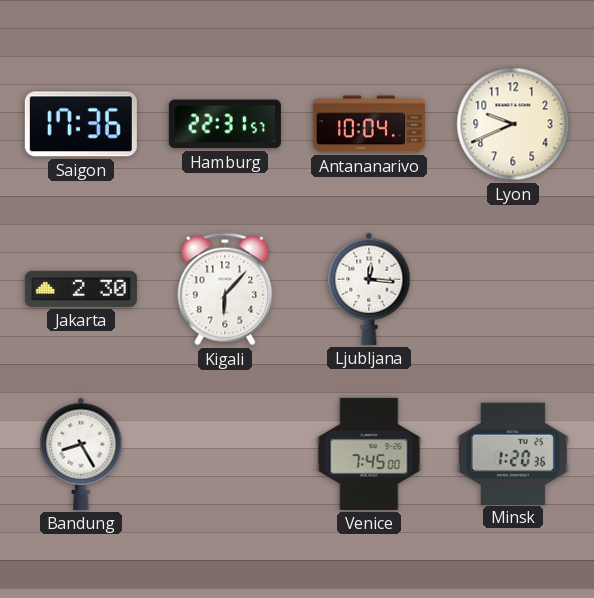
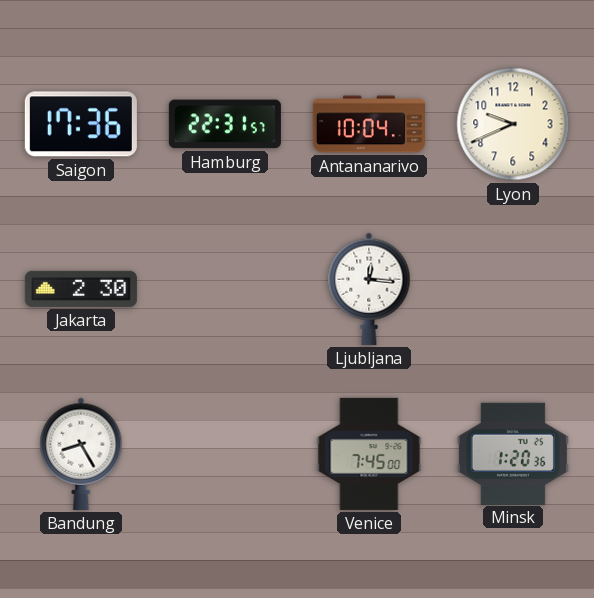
Kigali: 6:07 -> none (225, 289)
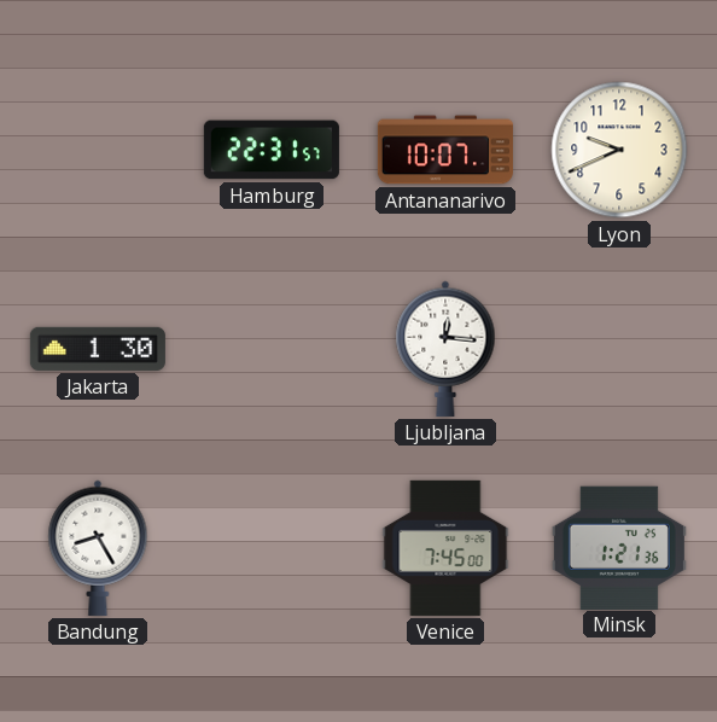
Saigon: 17:36 -> none (81, 124)
Antananarivo: 10:04 -> 10:07 (445, 150)
Jakarta: 2:30 -> 1:30 (98, 349)
Minsk: 1:20 -> 1:21 (619, 547)
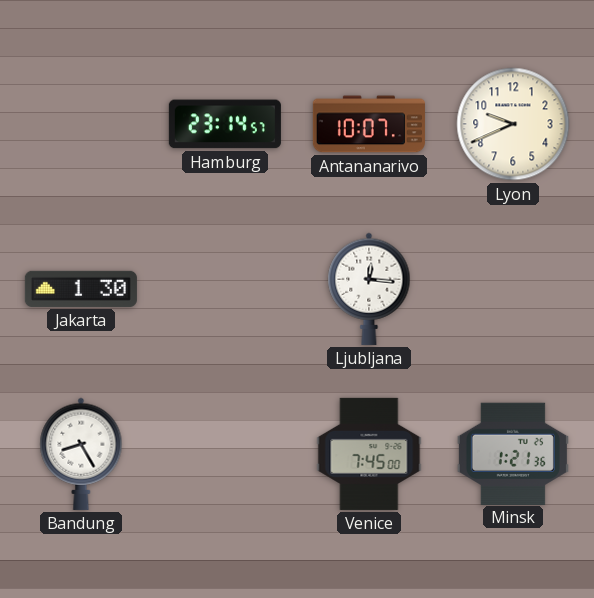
Hamburg: 22:31 -> 23:14 (225, 124)
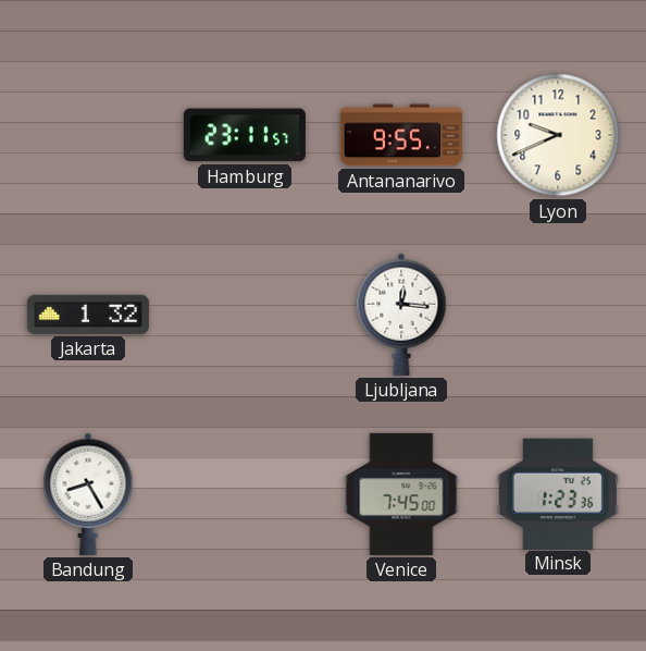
Hamburg: 23:14 -> 23:11 (245, 135)
Antananarivo: 10:07 -> 9:55 (401, 135)
Jakarta: 1:30 -> 1:32 (88, 315)
Minsk: 1:21 -> 1:23 (558, 493)
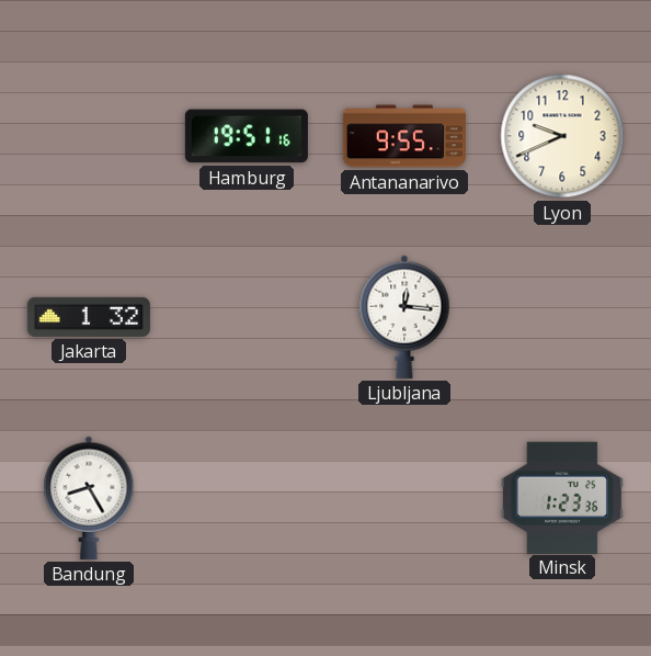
Hamburg: 23:11 -> 19:51 (247, 136)
Venice: 7:45 -> none (401, 494)
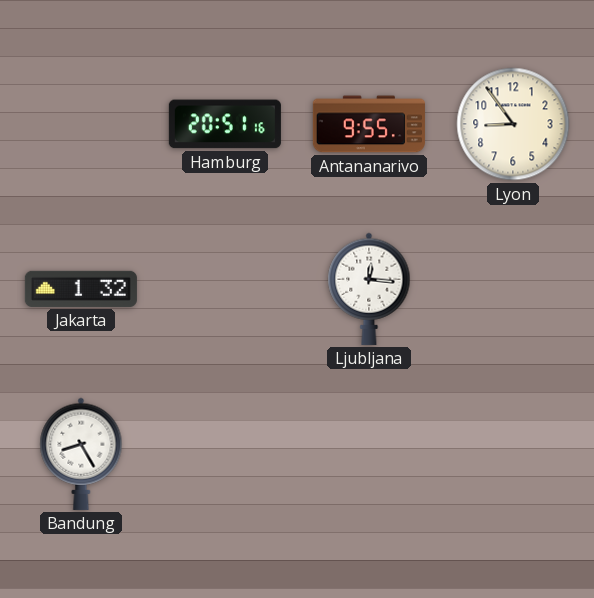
Hamburg: 19:51 -> 20:51 (225, 124)
Lyon: 9:41 -> 8:54 (513, 124)
Minsk: 1:23 -> none (562, 497)
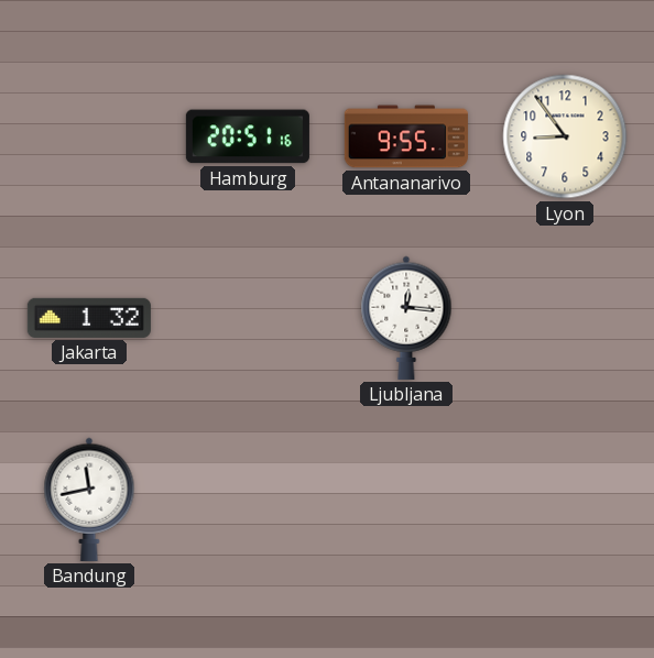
Bandung: 8:25 -> 11:43 (89, 500)
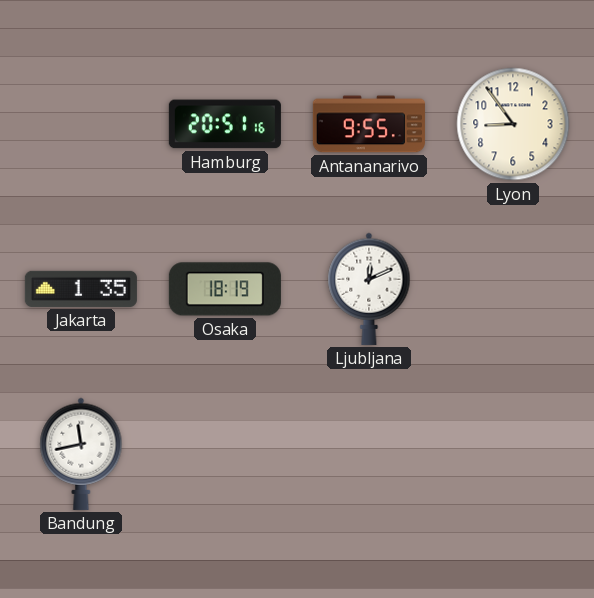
Jakarta: 1:32 -> 1:35 (81, 289)
Osaka: none -> 18:19 (225, 289)
Ljubljana: 12:16 -> 12:11 (369, 289)
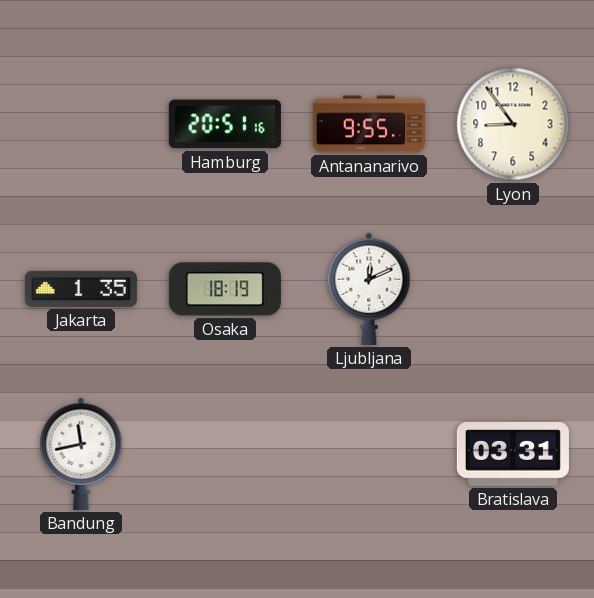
Bratislava: none -> 03:31 (513, 454)
